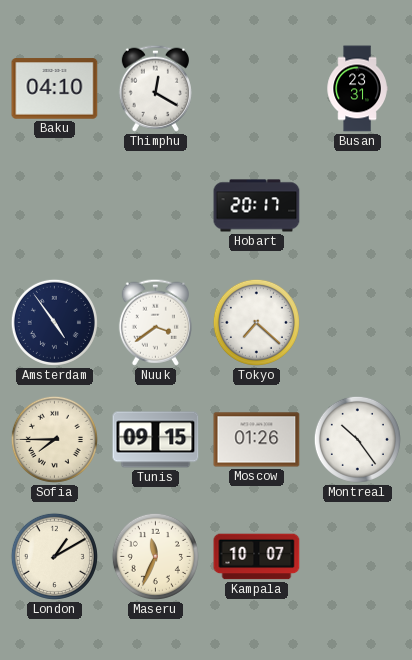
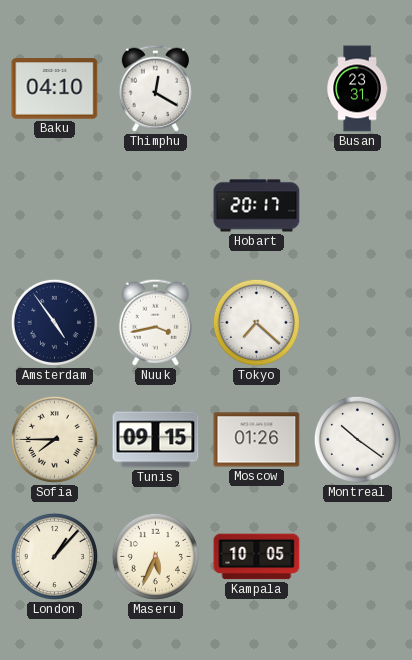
Nuuk: 3:39 -> 3:43 (155, 322)
Montreal: 10:24 -> 10:21 (357, 439)
London: 1:10 -> 1:07 (54, 556)
Maseru: 11:34 -> 5:34 (155, 556)
Kampala: 10:07 -> 10:05 (257, 557)
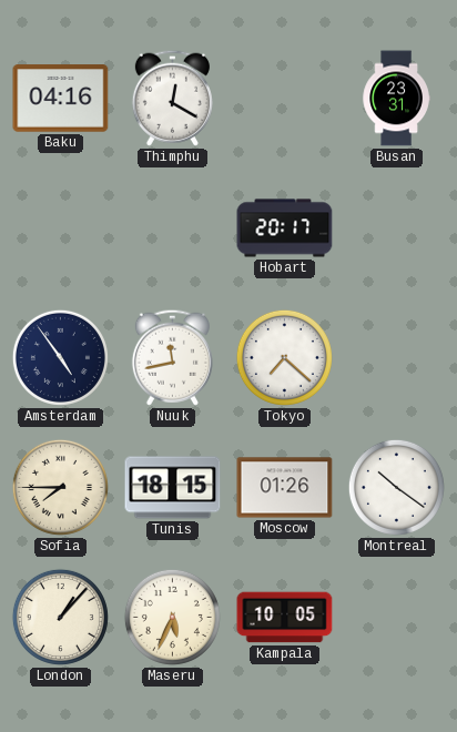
Baku: 04:10 -> 04:16 (61, 99)
Nuuk: 3:43 -> 11:43 (172, 357)
Tunis: 09:15 -> 18:15 (173, 488)
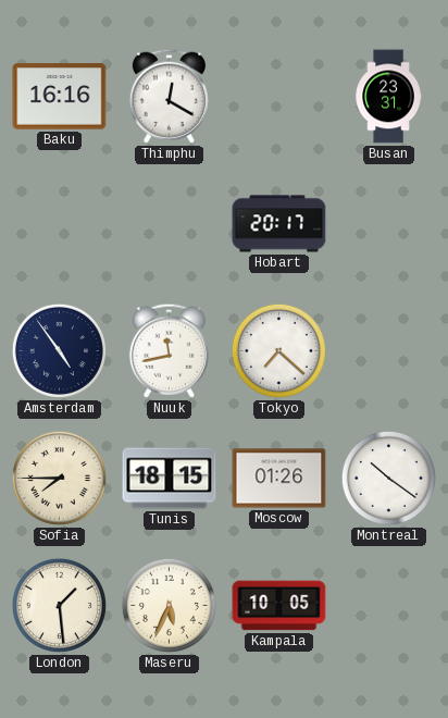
Baku: 04:16 -> 16:16 (60, 97)
London: 1:07 -> 1:29 (59, 605)
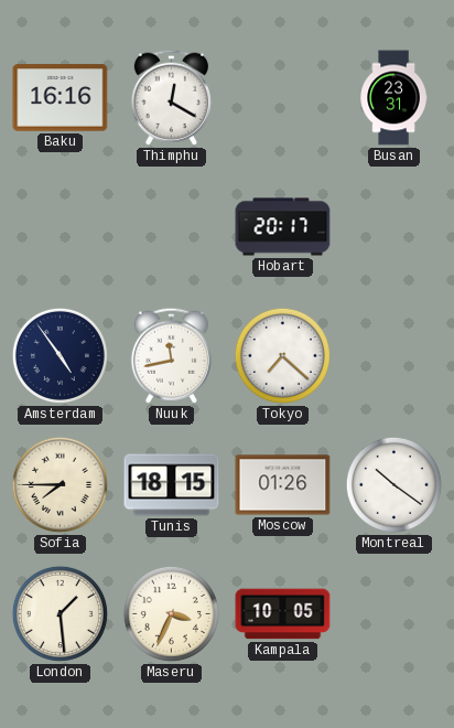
Maseru: 5:34 -> 3:34 (171, 613)
